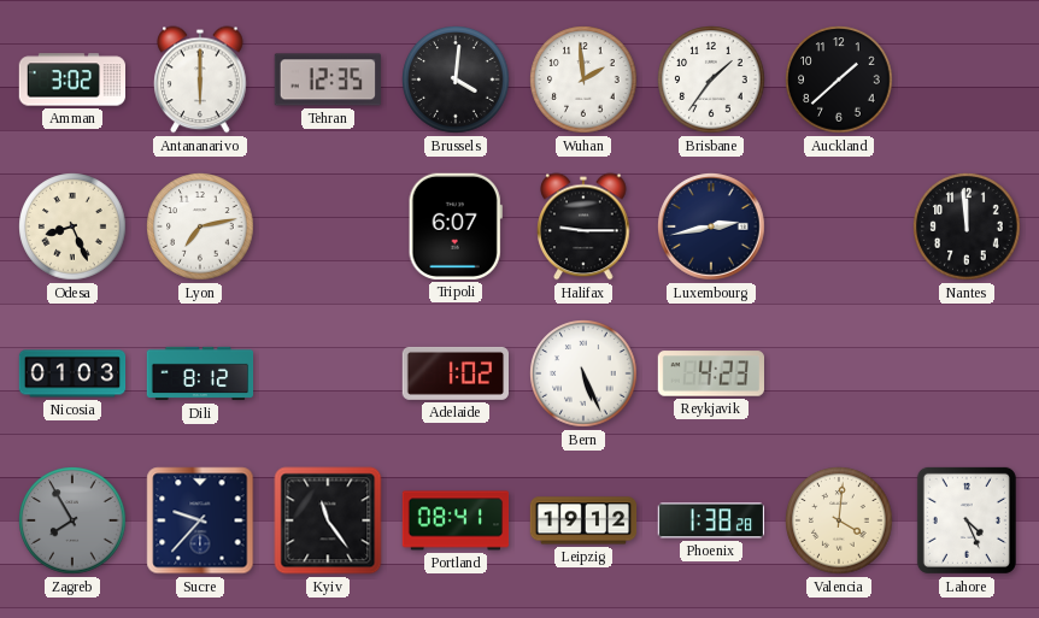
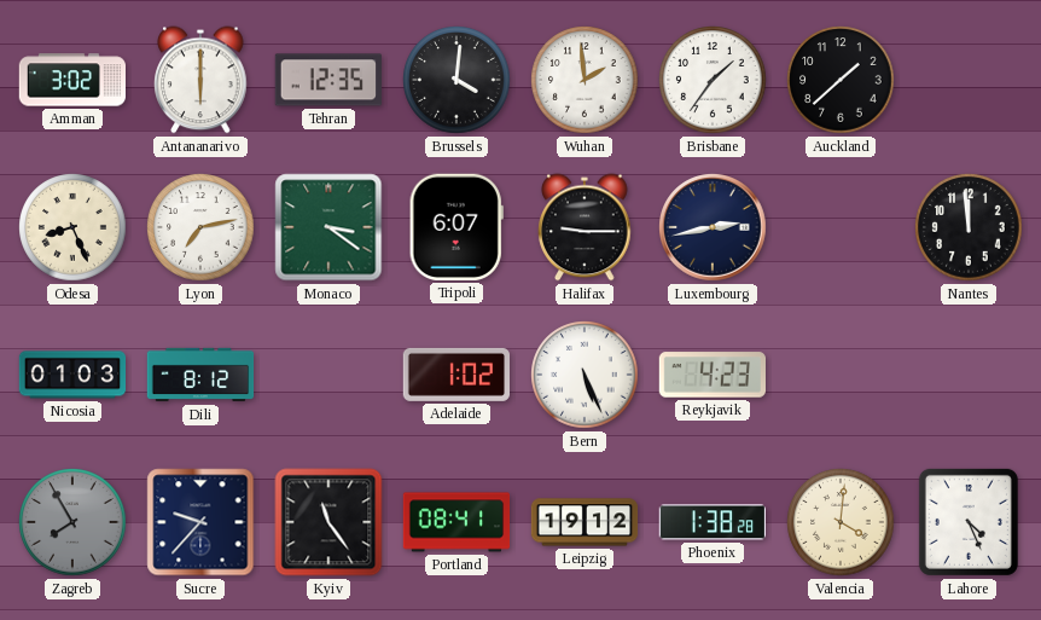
Monaco: none -> 3:21 (328, 227)
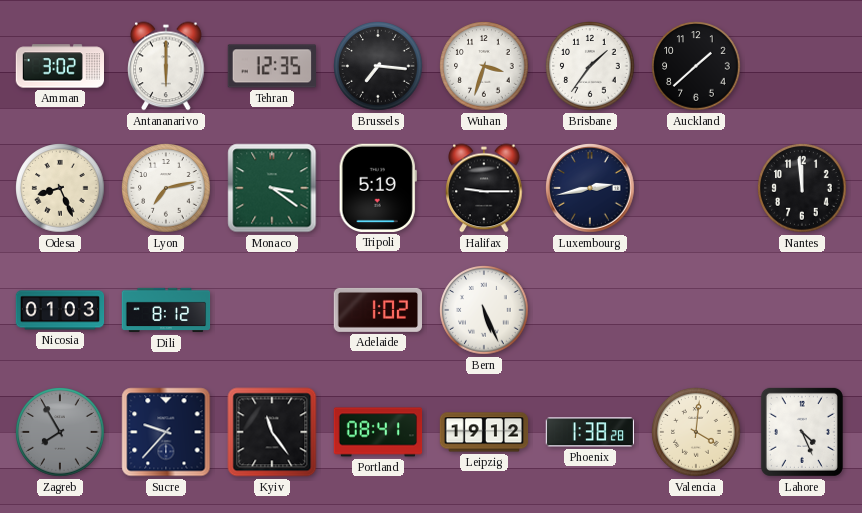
Brussels: 4:01 -> 7:16 (378, 66)
Wuhan: 1:59 -> 3:33 (484, 66)
Tripoli: 6:07 -> 5:19 (378, 188)
Reykjavik: 4:23 -> none (711, 375)
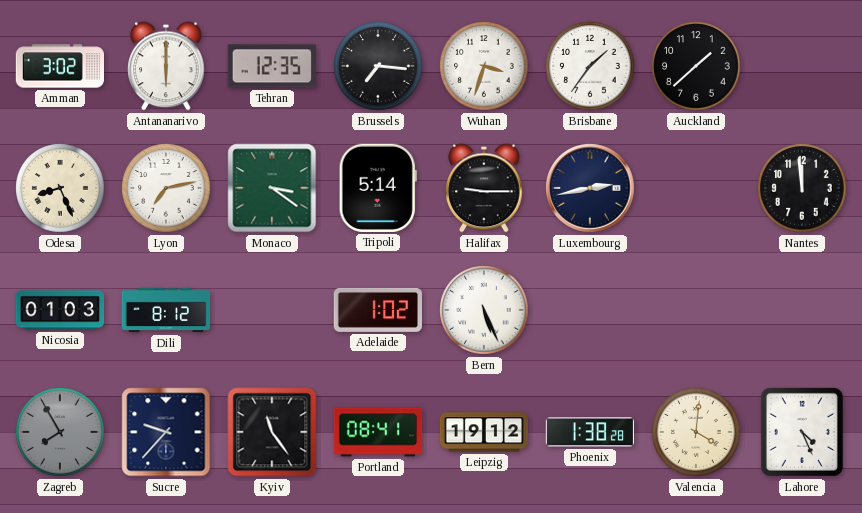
Tripoli: 5:19 -> 5:14 (378, 188)
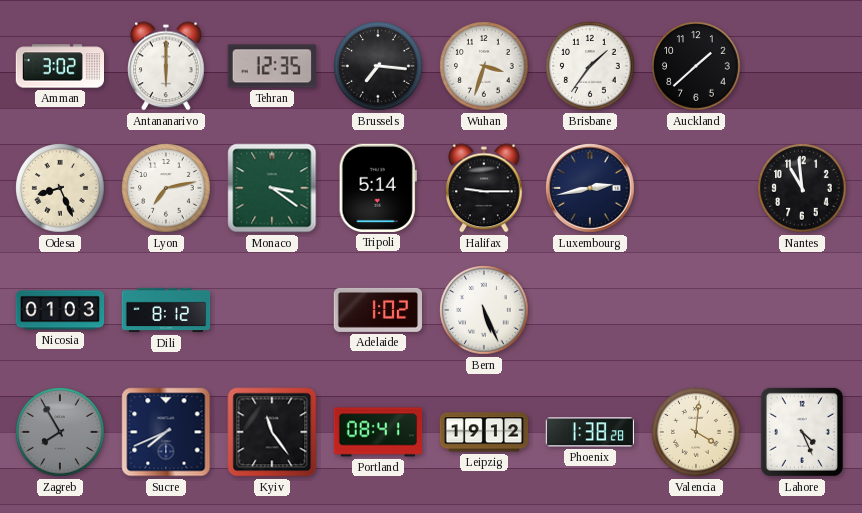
Nantes: 11:59 -> 10:59 (802, 188)
Sucre: 9:37 -> 7:41 (166, 432)
